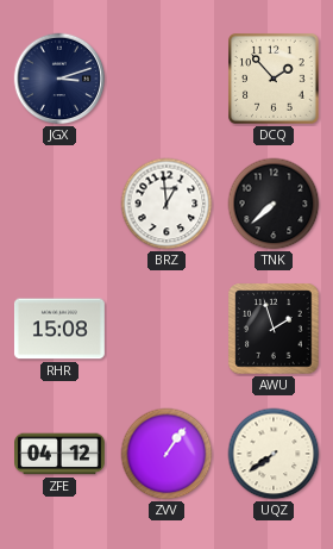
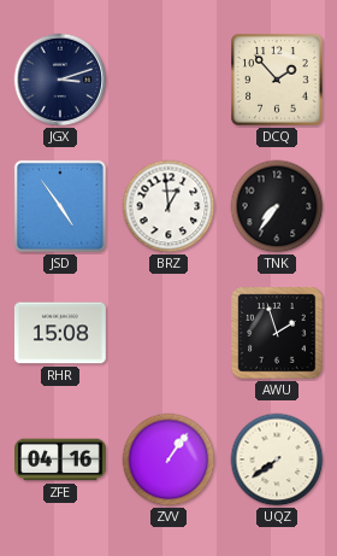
JSD: none -> 4:54 (60, 206)
TNK: 7:38 -> 7:36 (277, 206)
ZFE: 04:12 -> 04:16 (61, 460)
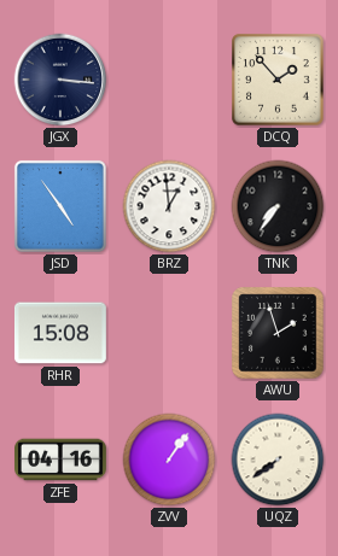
JGX: 3:12 -> 3:16 (60, 80)
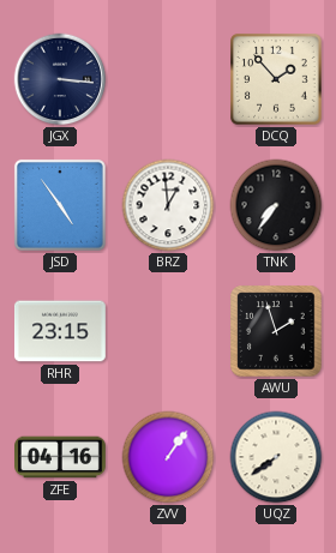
RHR: 15:08 -> 23:15 (60, 331)
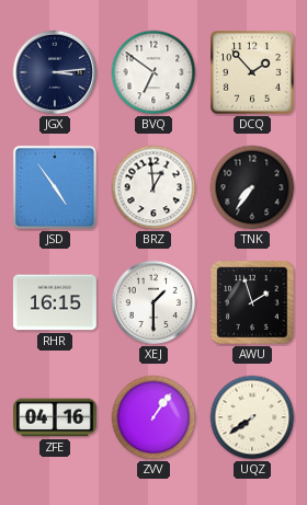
JGX: 3:16 -> 3:14 (55, 72)
BVQ: none -> 6:51 (153, 72)
RHR: 23:15 -> 16:15 (55, 302)
XEJ: none -> 1:30 (153, 302)
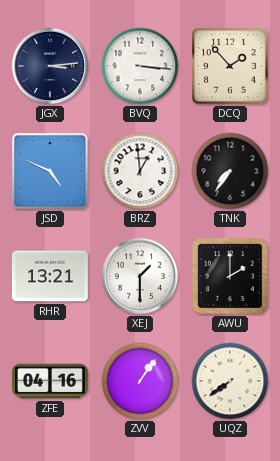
BVQ: 6:51 -> 3:16 (140, 66)
JSD: 4:54 -> 4:49 (50, 171)
RHR: 16:15 -> 13:21 (50, 276)
AWU: 1:57 -> 2:00 (230, 276)
